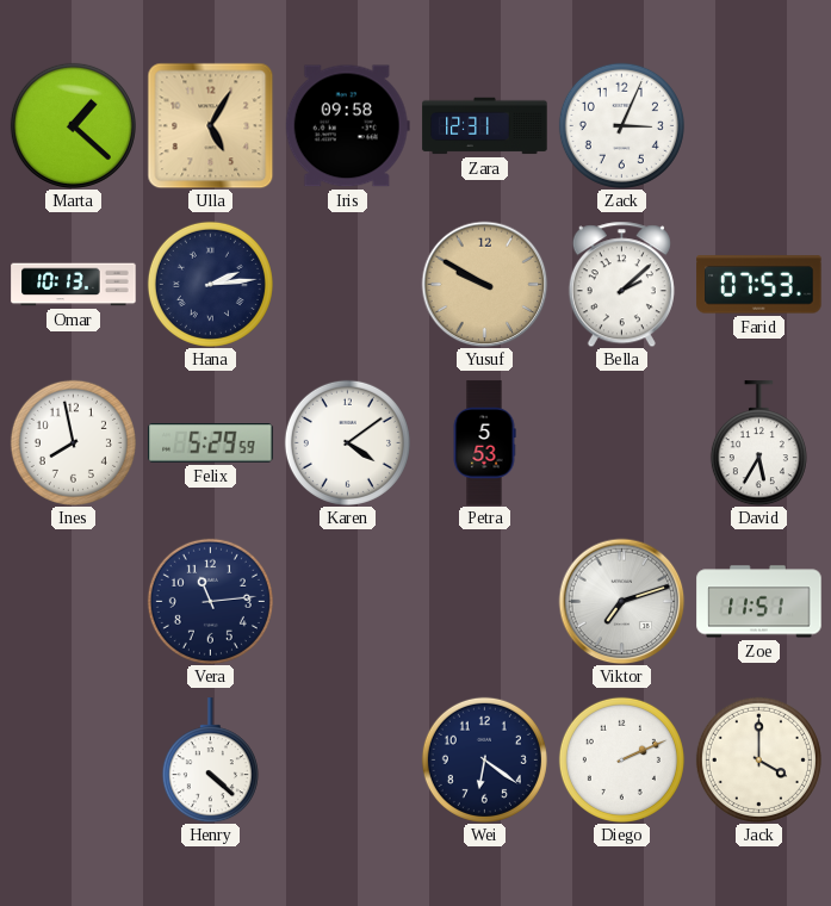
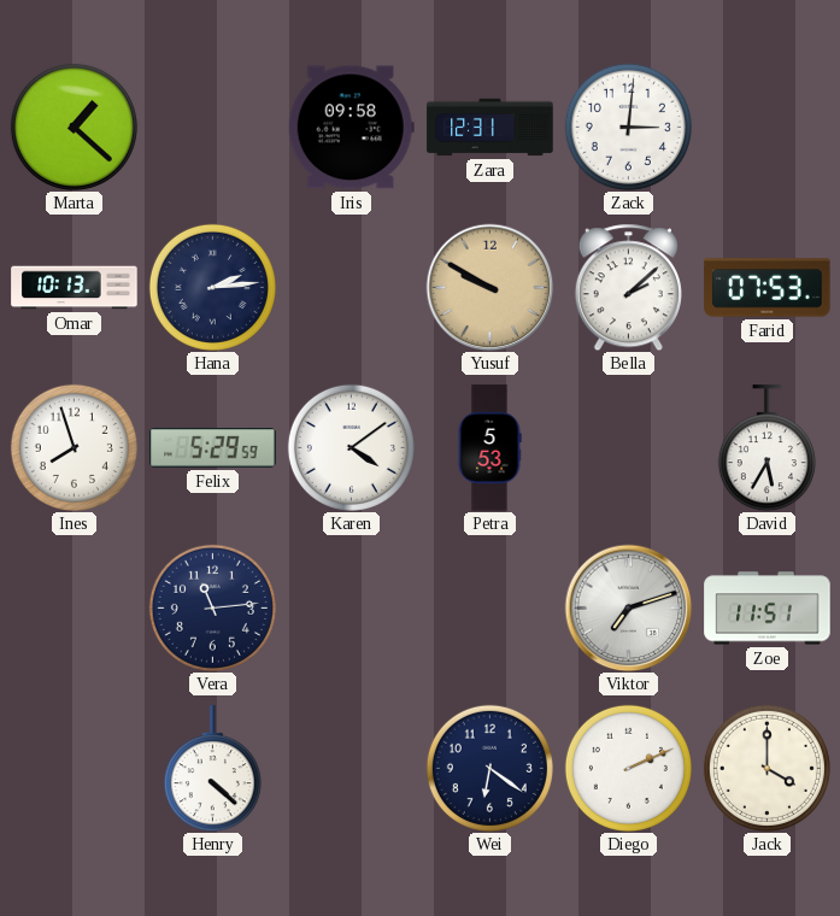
Ulla: 5:05 -> none (210, 125)
Zack: 3:04 -> 3:01 (628, 127)
Ines: 7:58 -> 7:57 (74, 447)
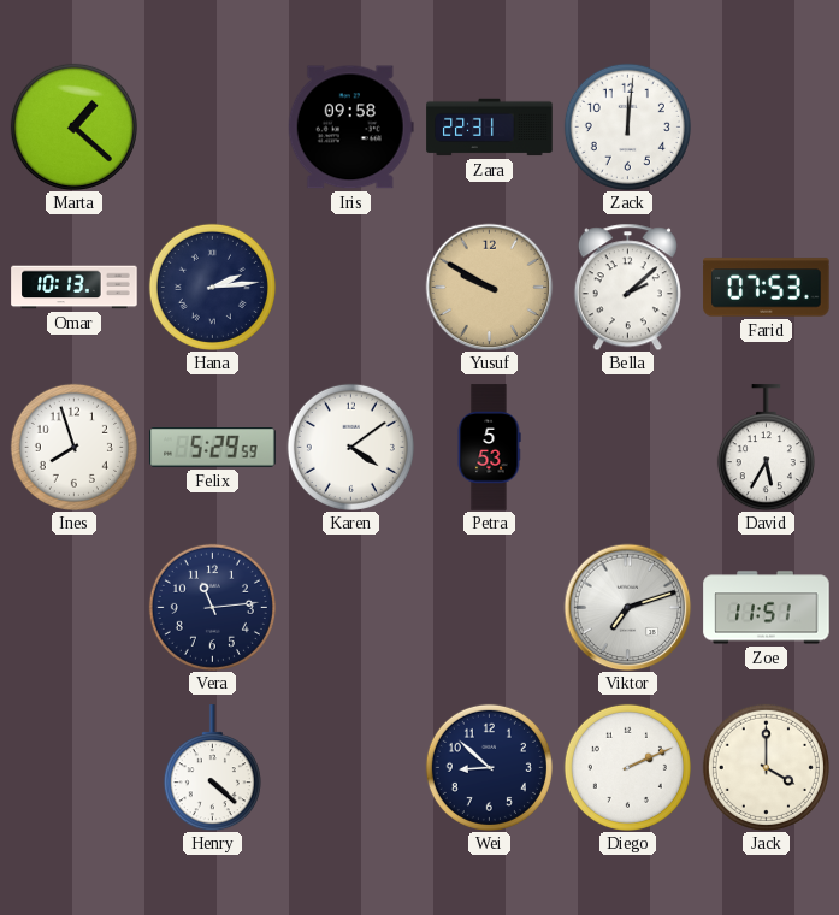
Zara: 12:31 -> 22:31 (490, 128)
Zack: 3:01 -> 12:01 (627, 126)
Wei: 6:21 -> 8:52 (489, 767)
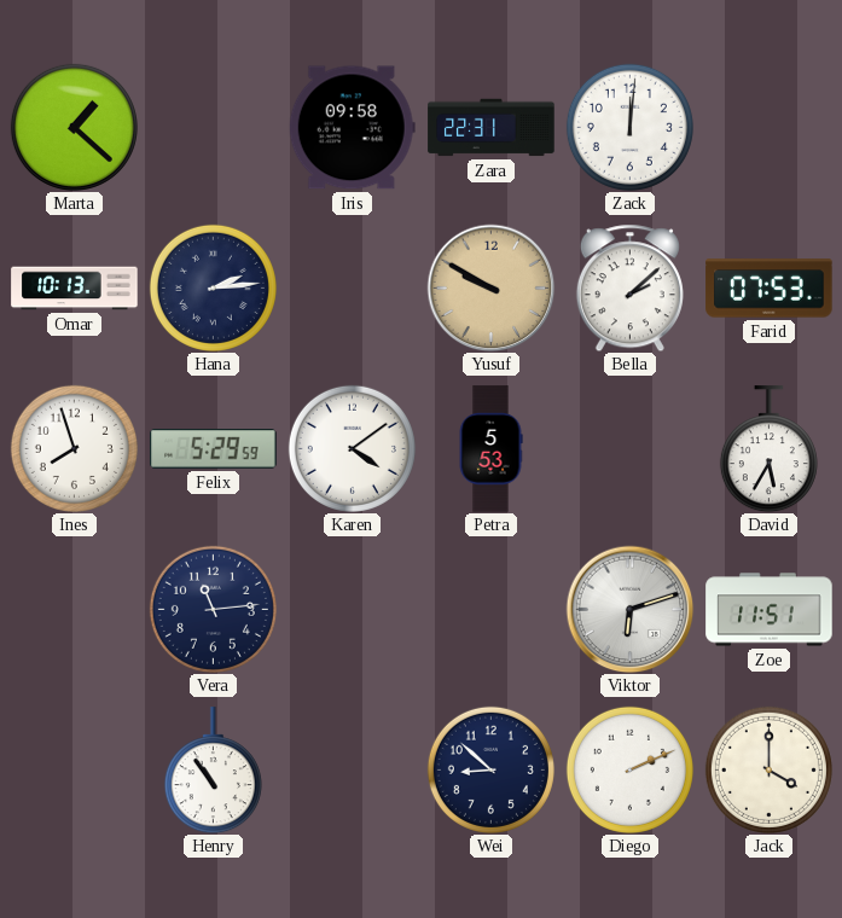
Viktor: 7:12 -> 6:12 (629, 609)
Henry: 4:22 -> 10:54 (213, 771)
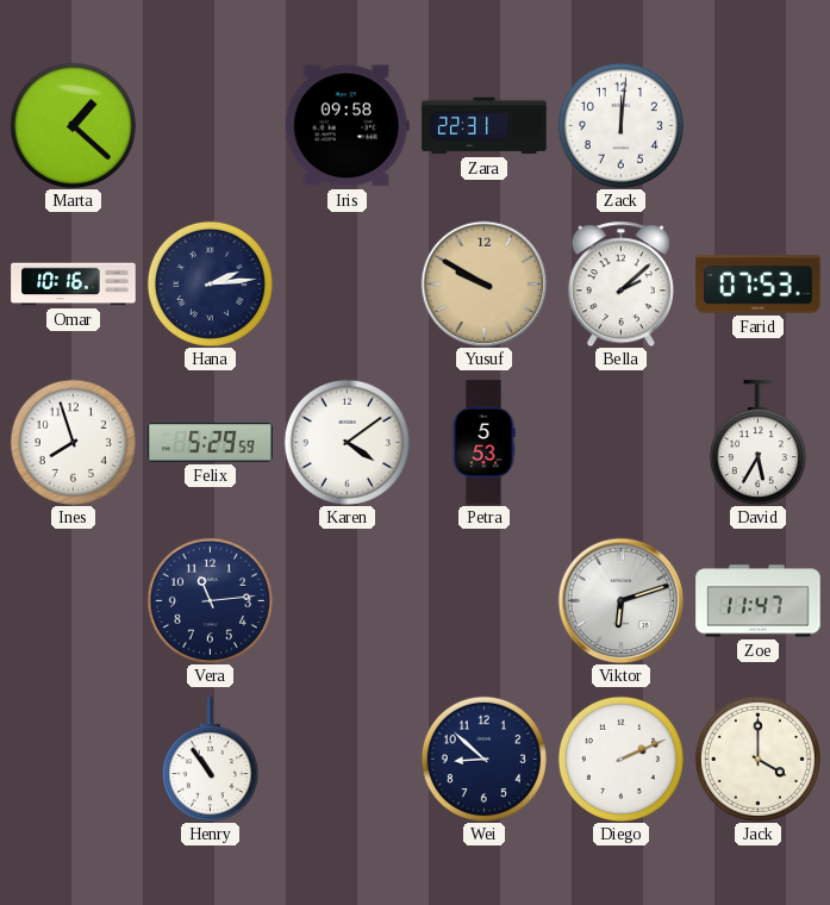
Omar: 10:13 -> 10:16 (74, 285)
Zoe: 11:51 -> 11:47 (759, 601)
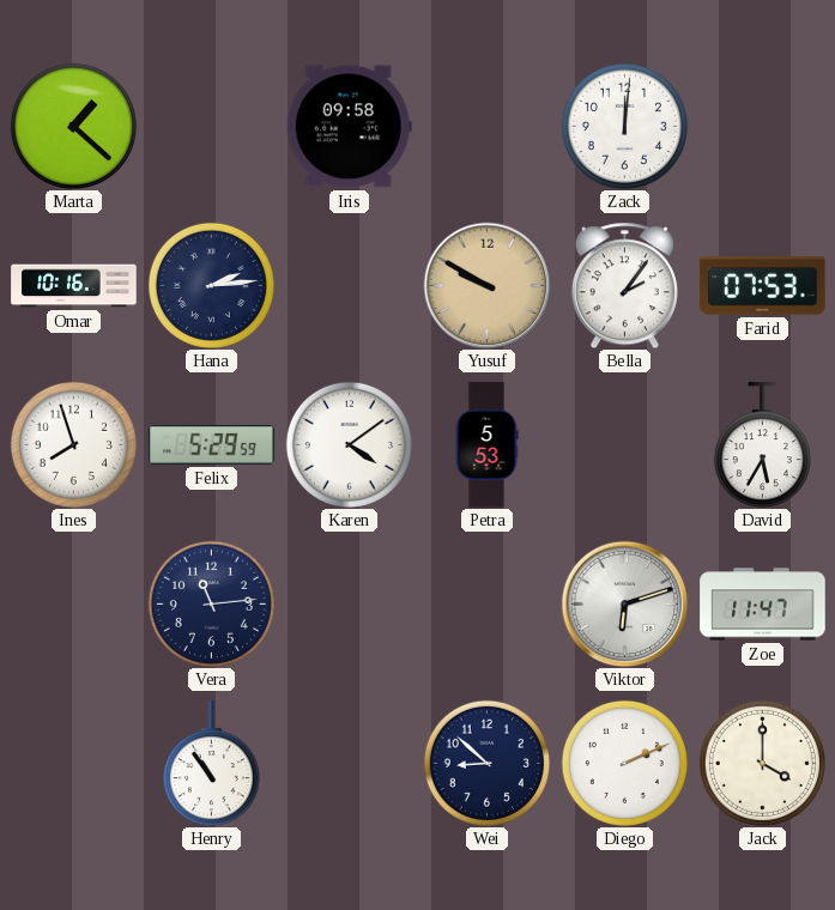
Zara: 22:31 -> none (485, 126)
Bella: 2:08 -> 2:06 (624, 285)
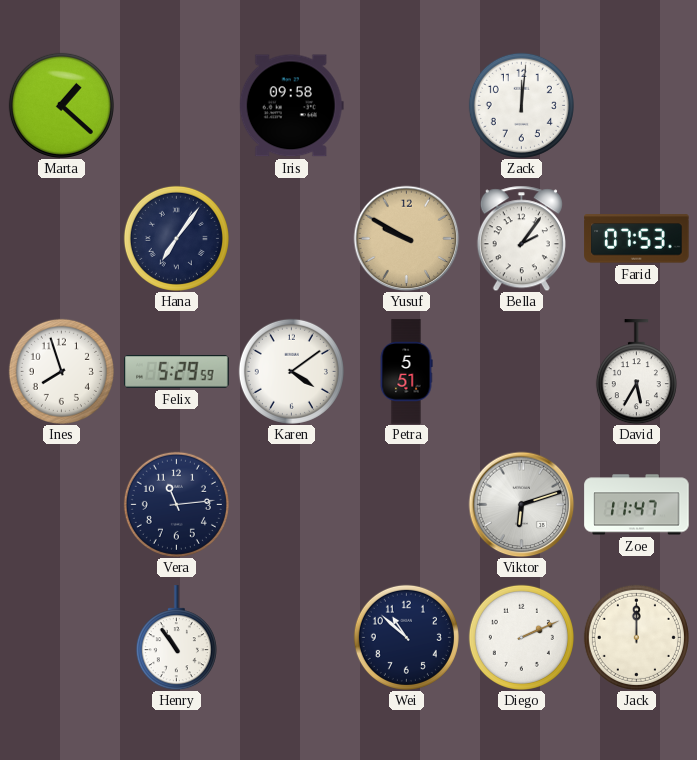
Omar: 10:16 -> none (74, 286)
Hana: 2:14 -> 7:06 (176, 238)
Petra: 5:53 -> 5:51 (406, 372)
Wei: 8:52 -> 10:52 (406, 637)
Jack: 4:00 -> 12:00 (636, 637)
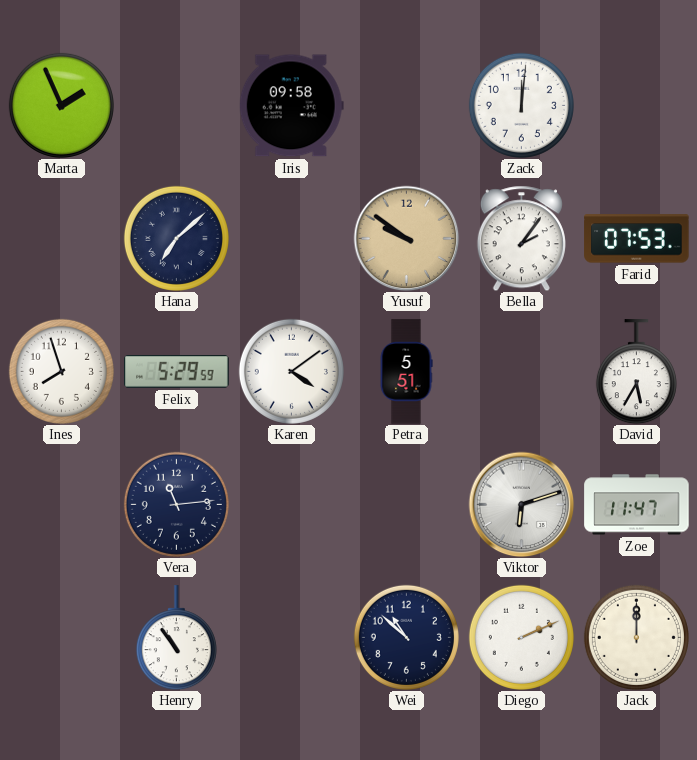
Marta: 1:22 -> 1:56 (61, 105)
Hana: 7:06 -> 7:08 (176, 238)
Yusuf: 9:50 -> 9:51 (406, 238)
